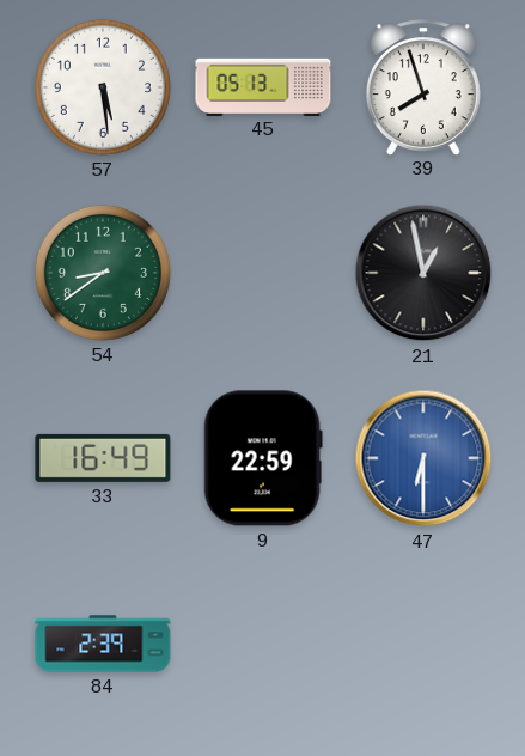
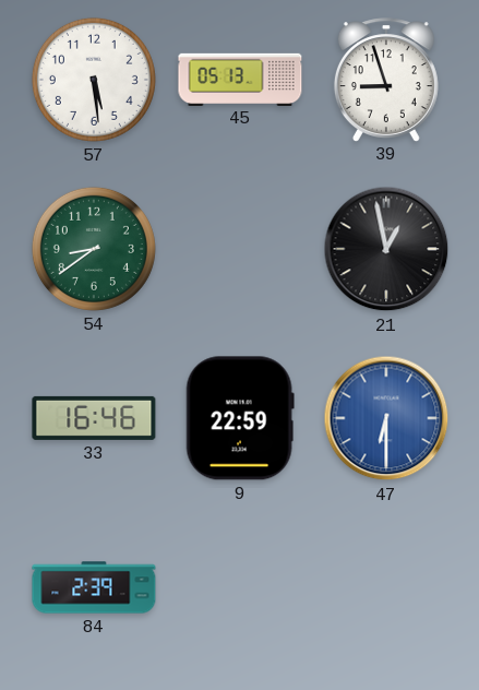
39: 7:57 -> 8:57 (386, 80)
33: 16:49 -> 16:46 (94, 418)
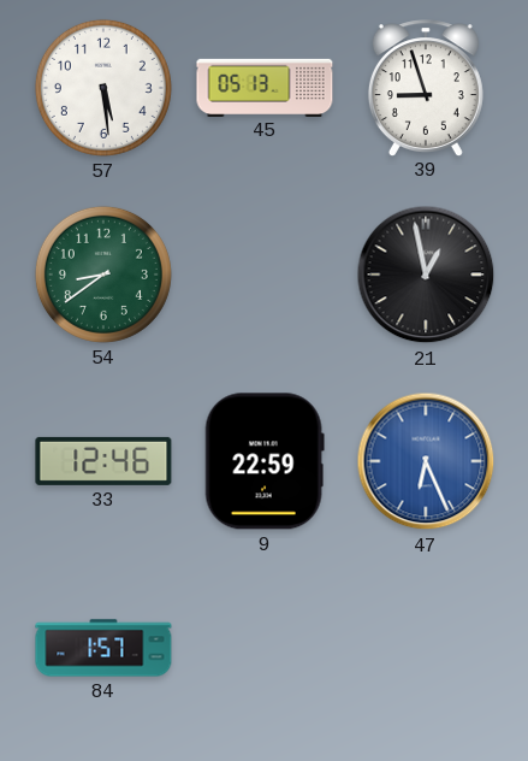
33: 16:46 -> 12:46 (103, 461)
47: 6:30 -> 6:26 (426, 461)
84: 2:39 -> 1:57 (103, 648)
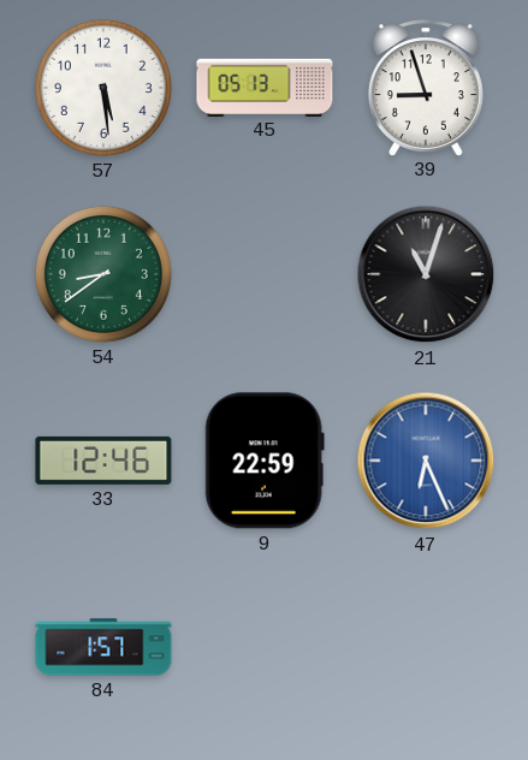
21: 12:58 -> 11:03 (426, 274)
